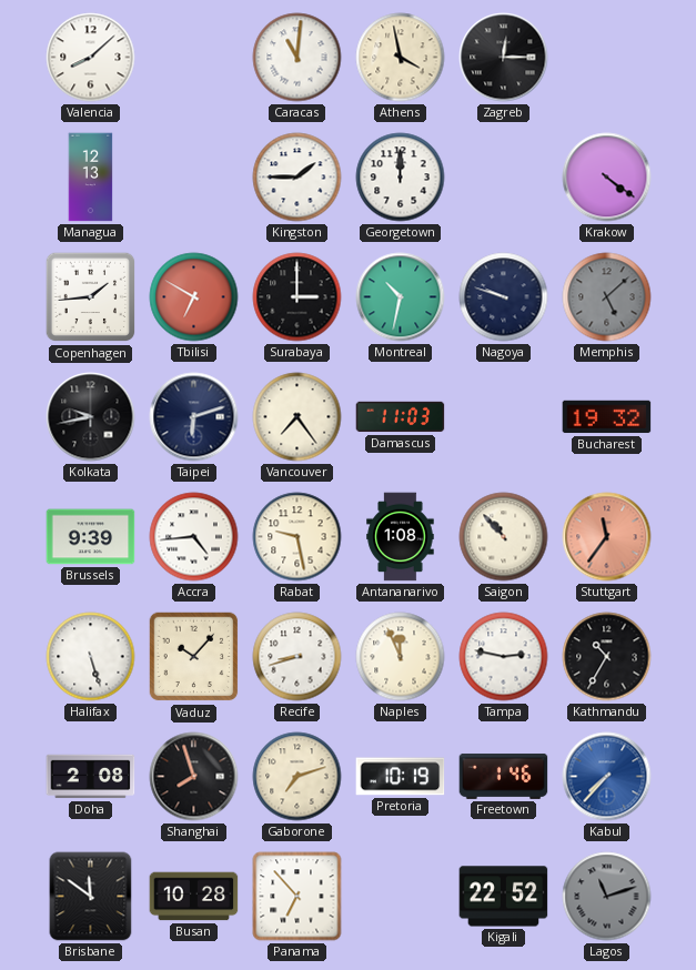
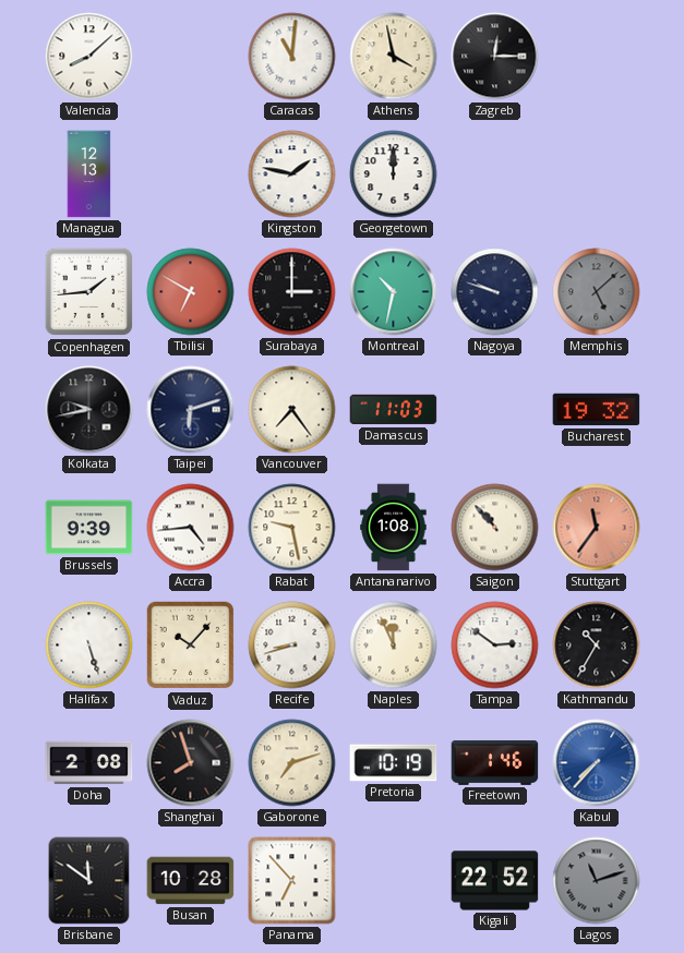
Kingston: 1:45 -> 1:47 (292, 174)
Krakow: 4:21 -> none (607, 178)
Tampa: 2:47 -> 2:51 (495, 646)
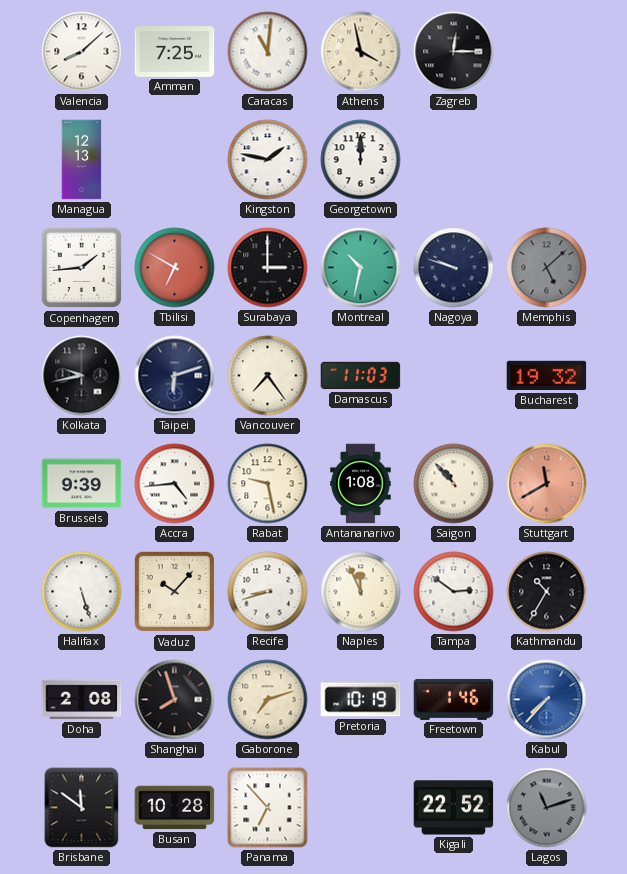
Amman: none -> 7:25 (175, 52)
Stuttgart: 11:36 -> 11:40 (547, 484)
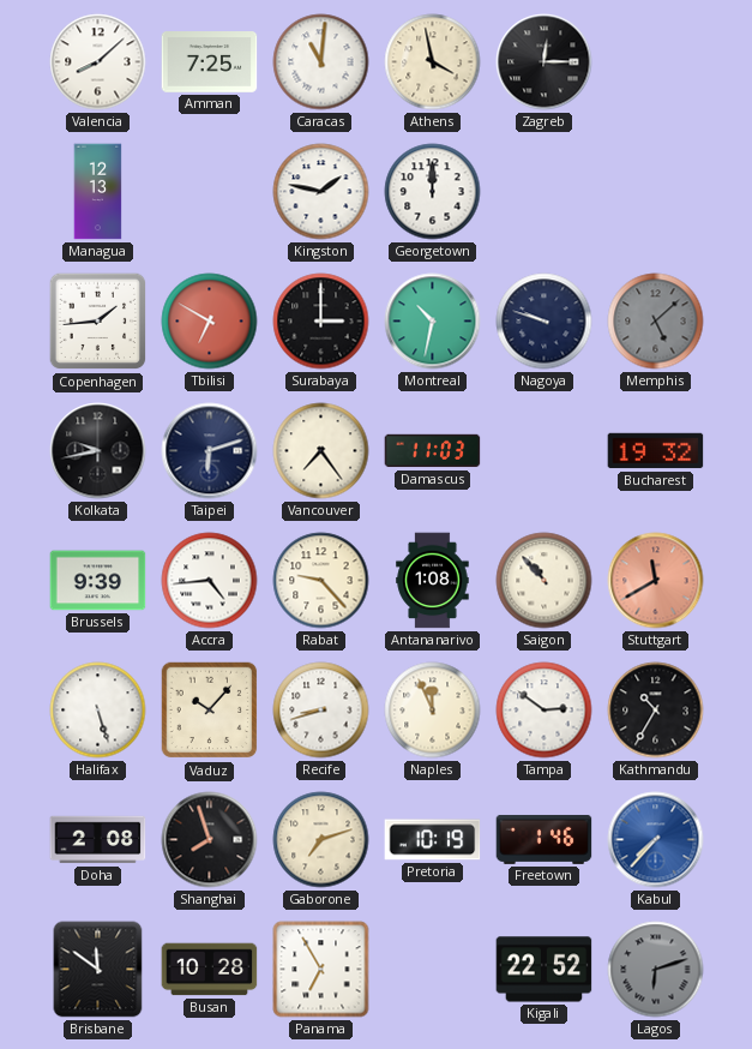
Rabat: 9:28 -> 9:23 (321, 581)
Panama: 6:53 -> 6:55 (321, 970)
Lagos: 11:12 -> 6:12 (656, 970)
